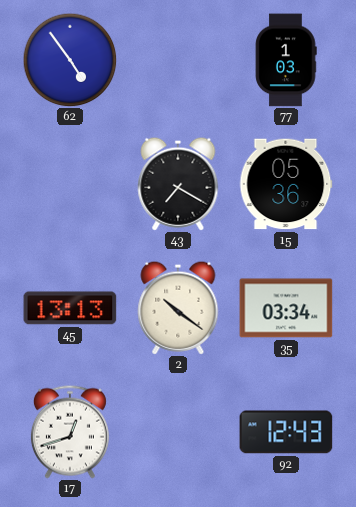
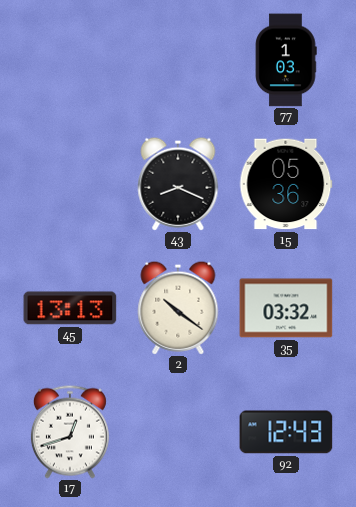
62: 4:54 -> none (70, 60)
43: 7:20 -> 8:19 (178, 184)
35: 03:34 -> 03:32 (286, 308)
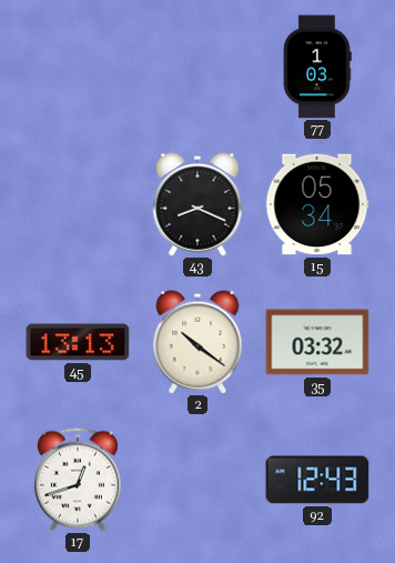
15: 05:36 -> 05:34 (317, 204)
